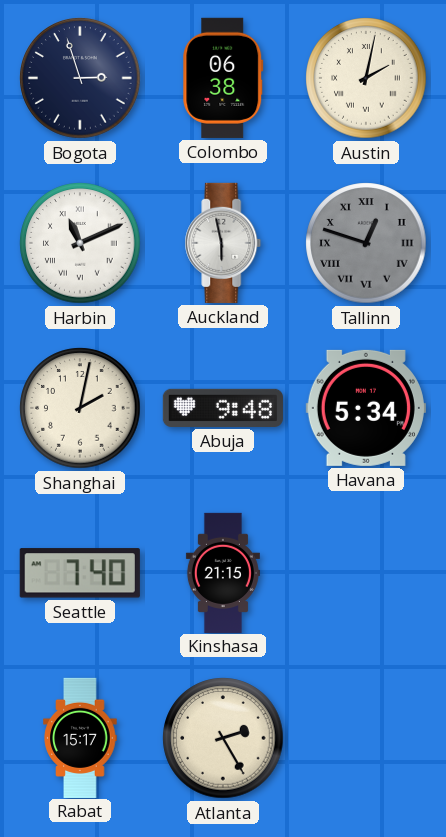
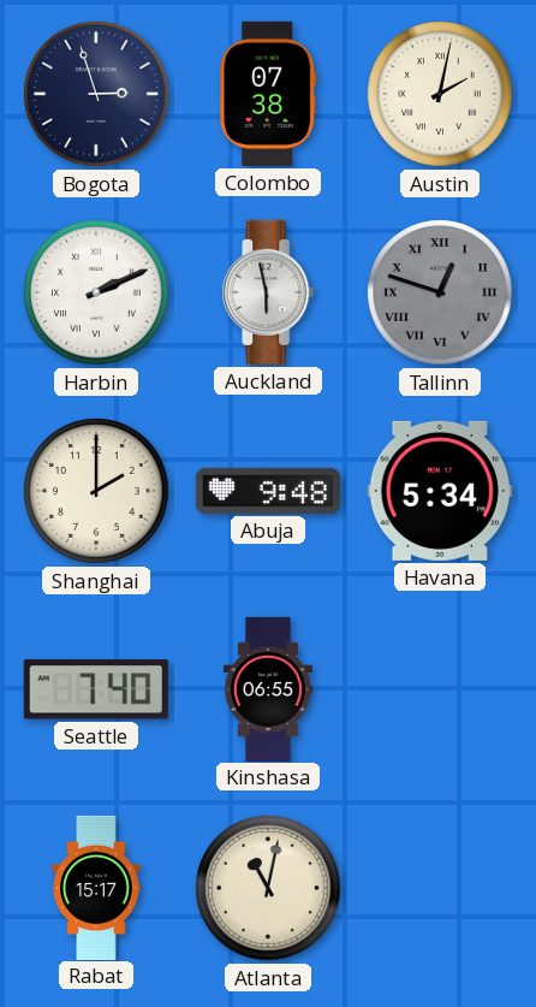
Colombo: 06:38 -> 07:38 (268, 94)
Harbin: 11:11 -> 2:11 (96, 292)
Shanghai: 2:02 -> 2:00 (96, 491)
Kinshasa: 21:15 -> 06:55 (268, 688)
Atlanta: 2:25 -> 11:02 (268, 888)
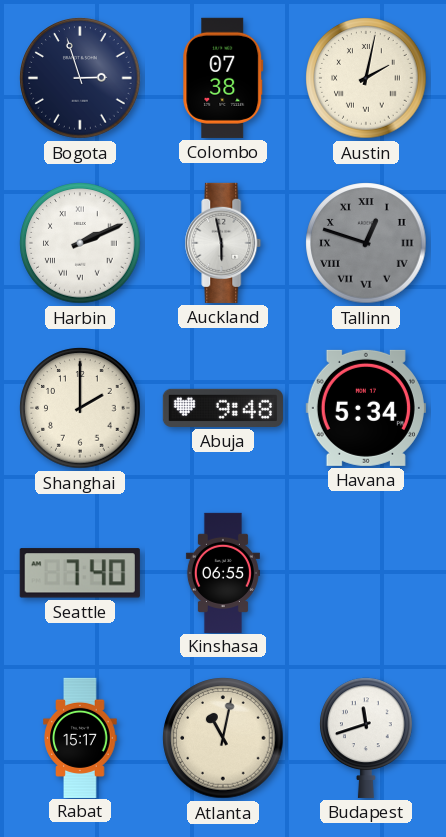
Budapest: none -> 11:42 (367, 738)
